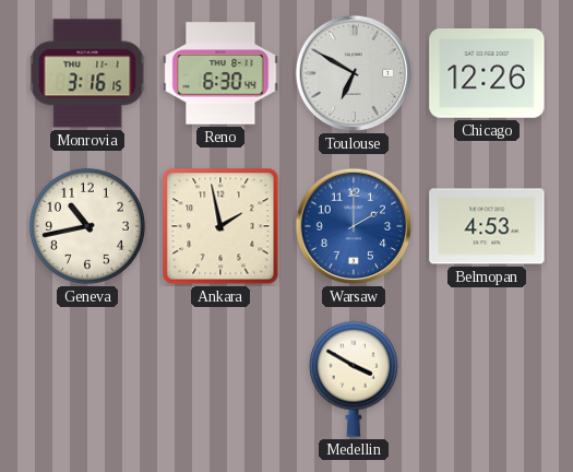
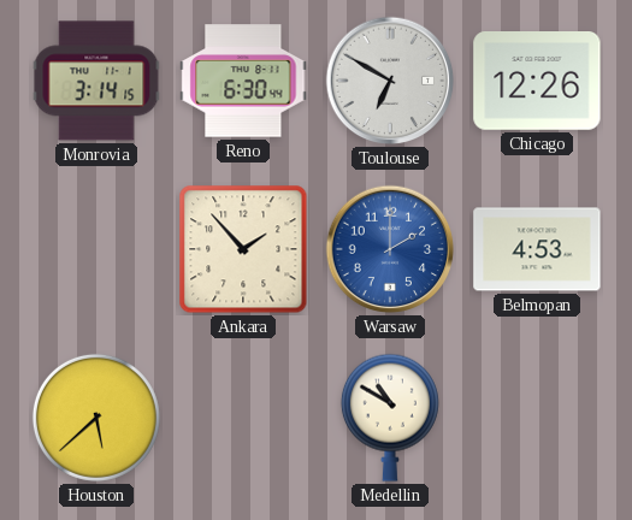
Monrovia: 3:16 -> 3:14 (96, 81)
Geneva: 10:43 -> none (87, 226)
Ankara: 1:58 -> 1:53 (243, 249)
Houston: none -> 5:38 (96, 418)
Medellin: 3:50 -> 10:50 (390, 418)
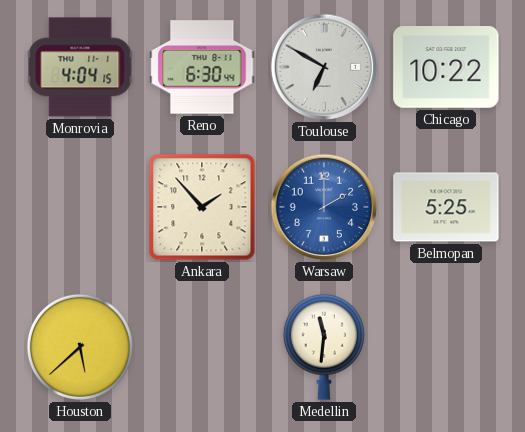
Monrovia: 3:14 -> 4:04 (80, 67)
Chicago: 12:26 -> 10:22 (446, 68)
Belmopan: 4:53 -> 5:25 (446, 207)
Medellin: 10:50 -> 11:31 (324, 347)
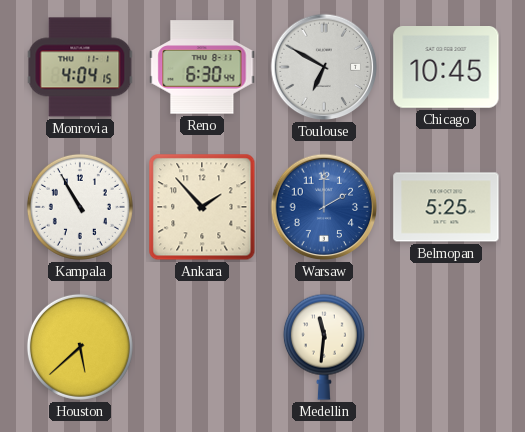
Chicago: 10:22 -> 10:45 (446, 68)
Kampala: none -> 10:55 (80, 207)
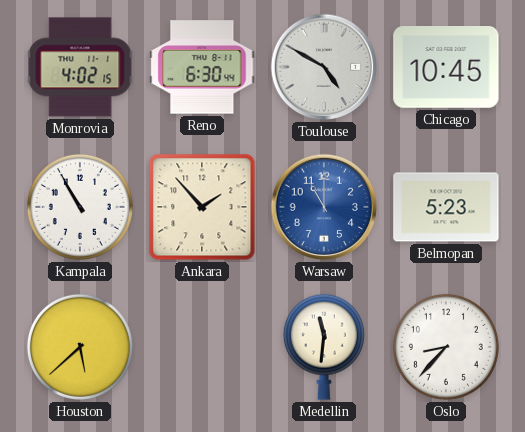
Monrovia: 4:04 -> 4:02 (80, 67)
Toulouse: 6:50 -> 4:50 (324, 67)
Warsaw: 2:00 -> 11:00 (324, 207)
Belmopan: 5:25 -> 5:23 (446, 207)
Oslo: none -> 8:37 (446, 347)
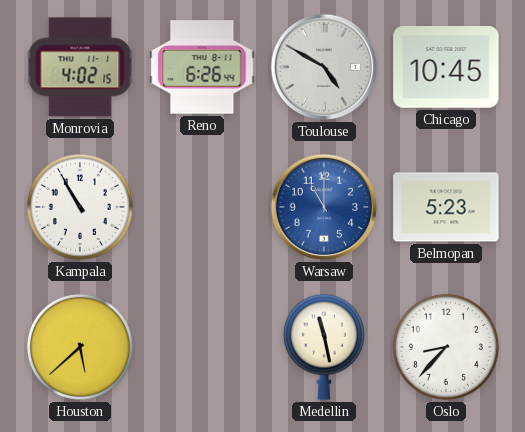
Reno: 6:30 -> 6:26 (202, 67)
Ankara: 1:53 -> none (202, 207)
Medellin: 11:31 -> 11:28 (324, 347)
